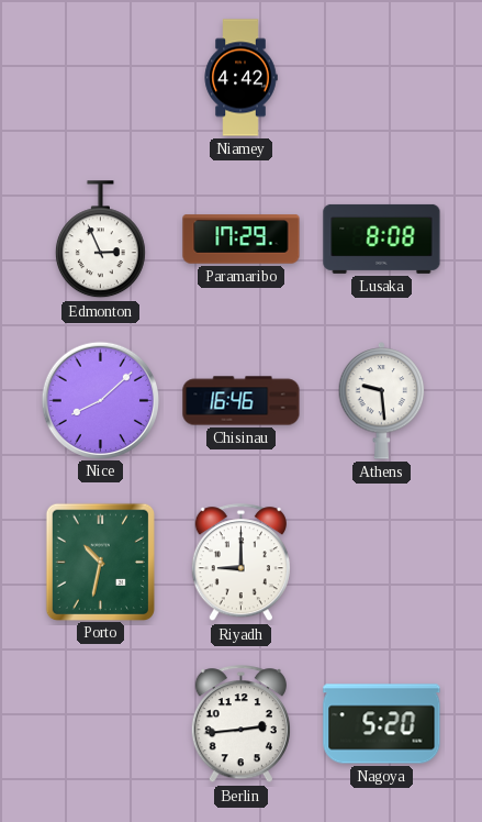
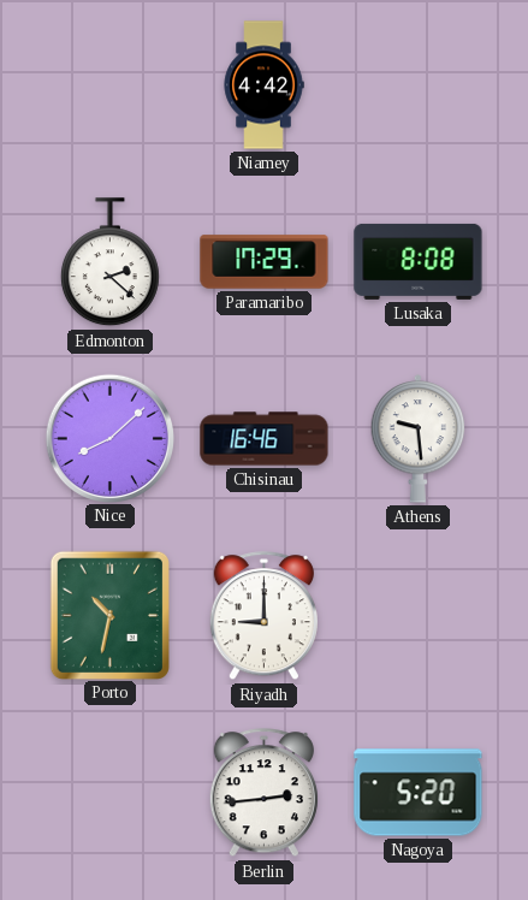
Edmonton: 2:56 -> 2:22 (109, 262)
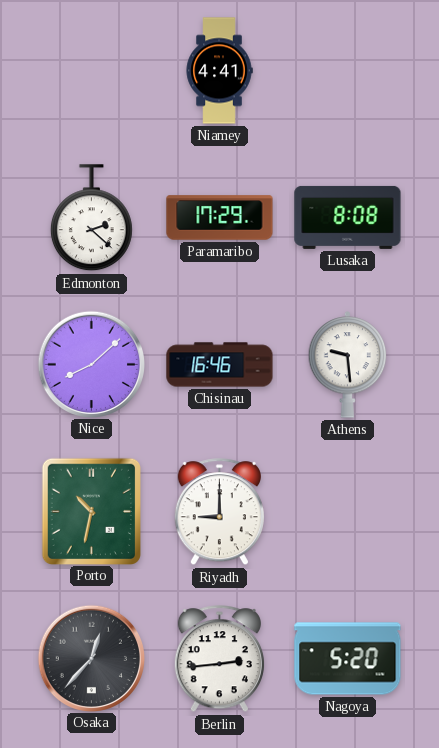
Niamey: 4:42 -> 4:41 (219, 71)
Osaka: none -> 12:37 (91, 658)
